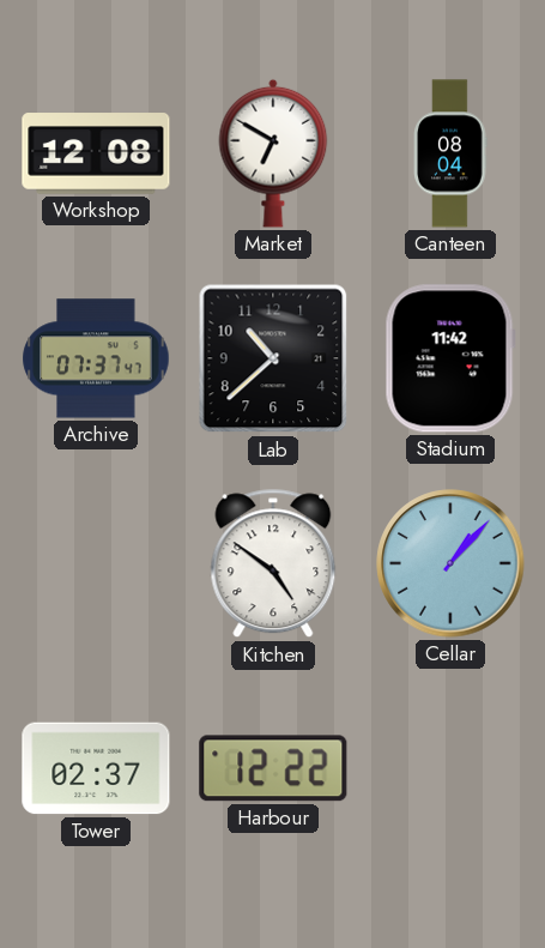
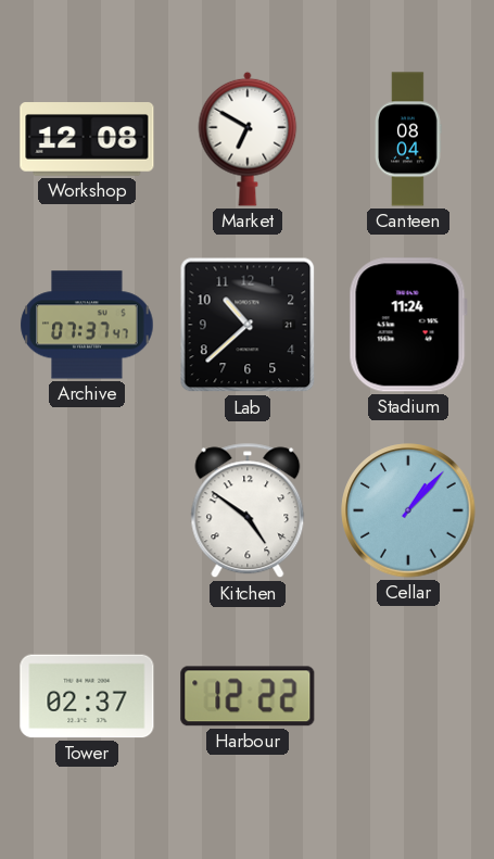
Stadium: 11:42 -> 11:24 (408, 325)
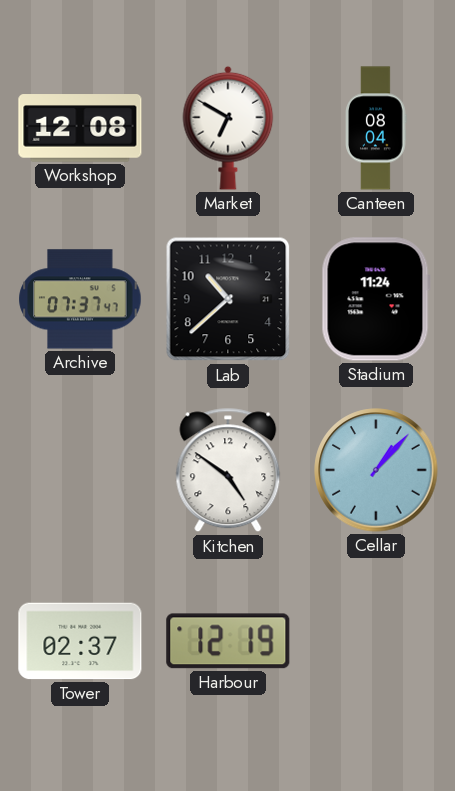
Harbour: 12:22 -> 12:19 (228, 641)
